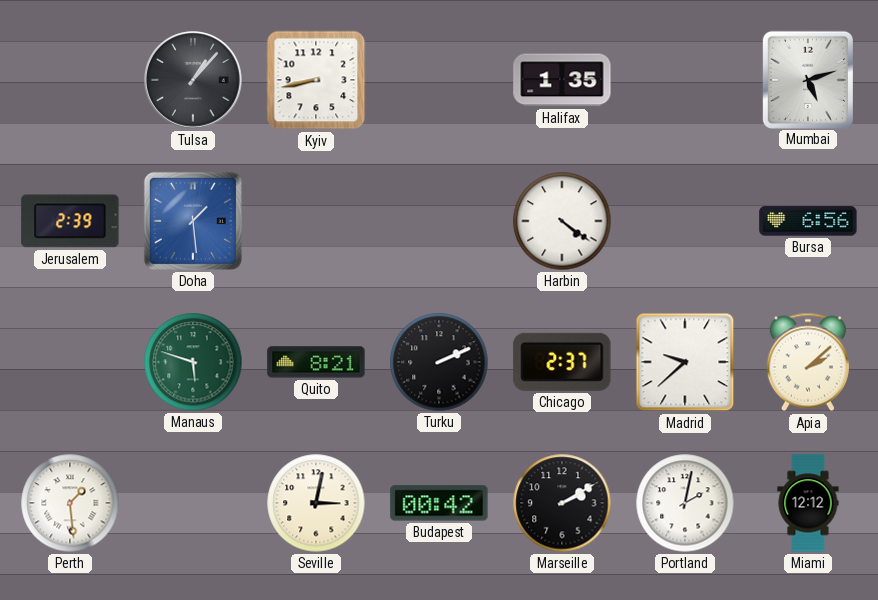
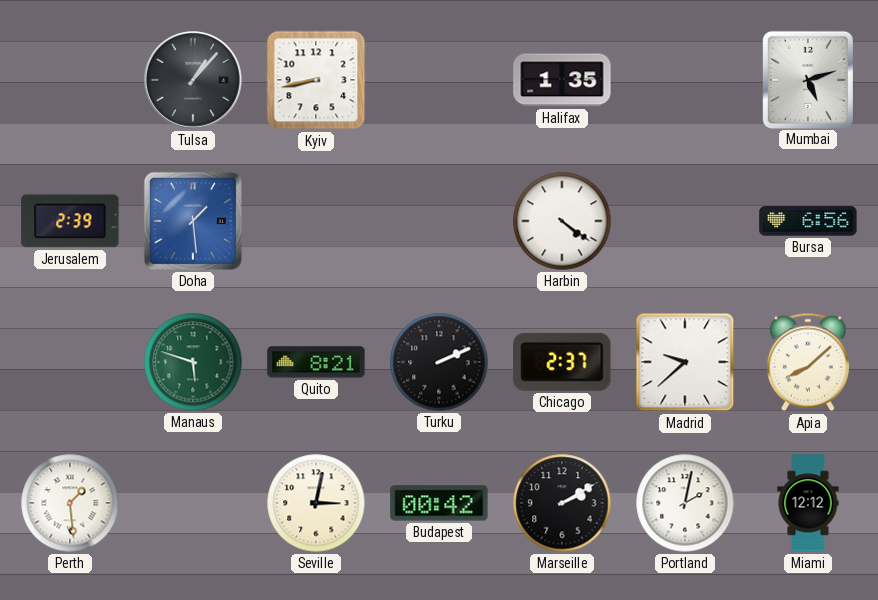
Apia: 2:08 -> 8:08 (808, 362)
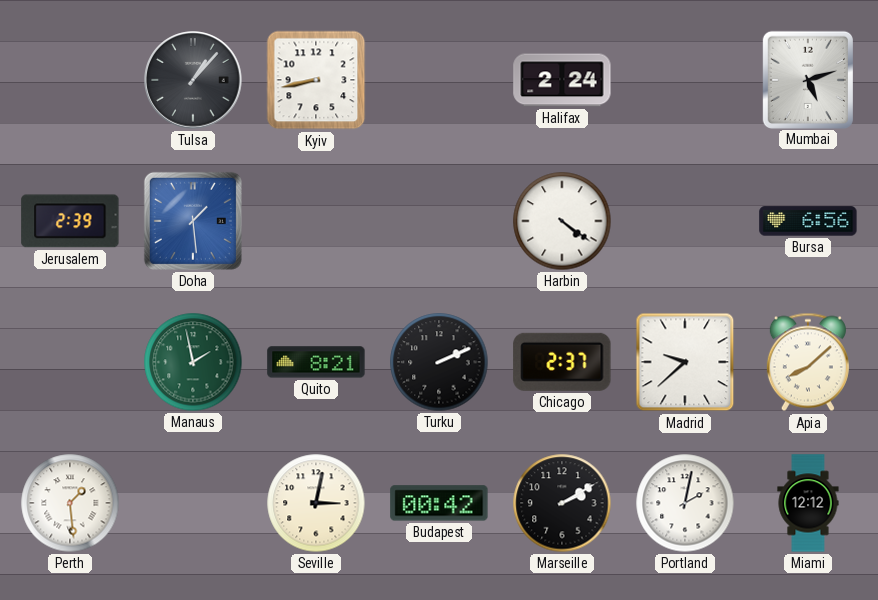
Halifax: 1:35 -> 2:24 (562, 80)
Manaus: 5:48 -> 1:58 (193, 362)
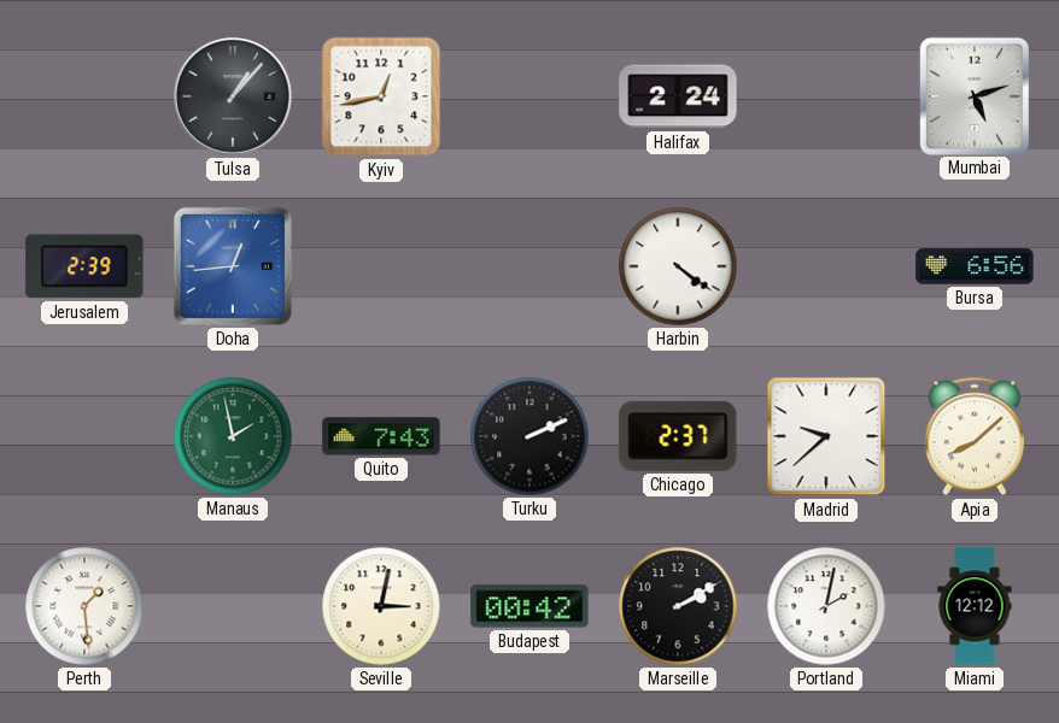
Kyiv: 8:43 -> 12:43 (381, 96)
Doha: 1:29 -> 12:44 (233, 266)
Quito: 8:21 -> 7:43 (381, 436)
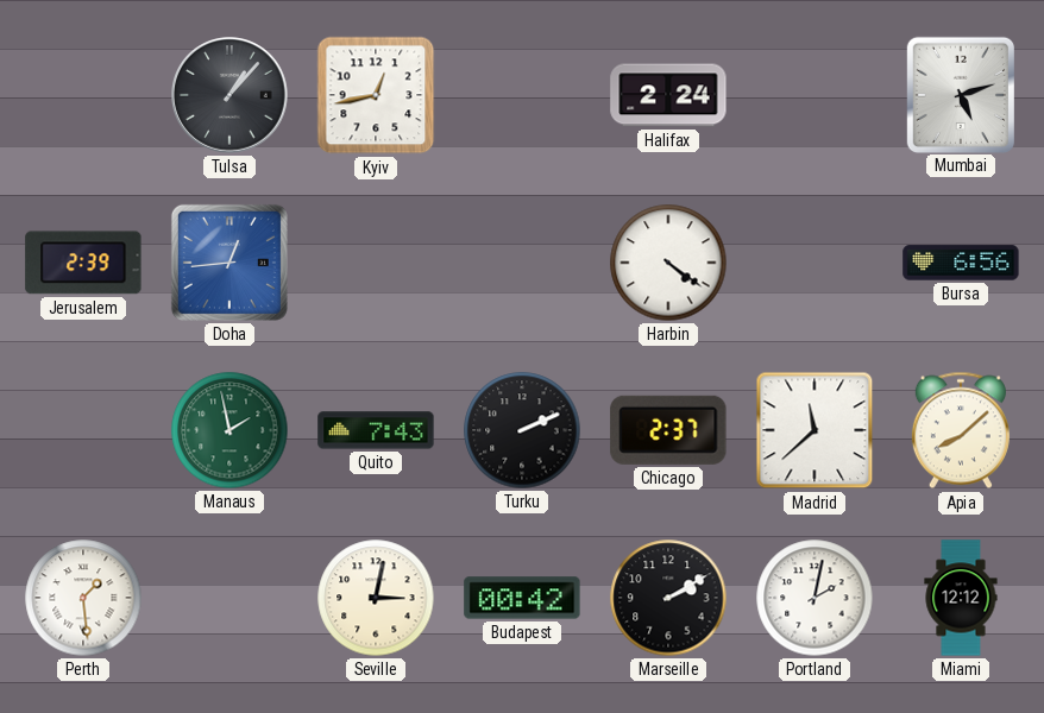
Madrid: 9:38 -> 11:38 (815, 430)
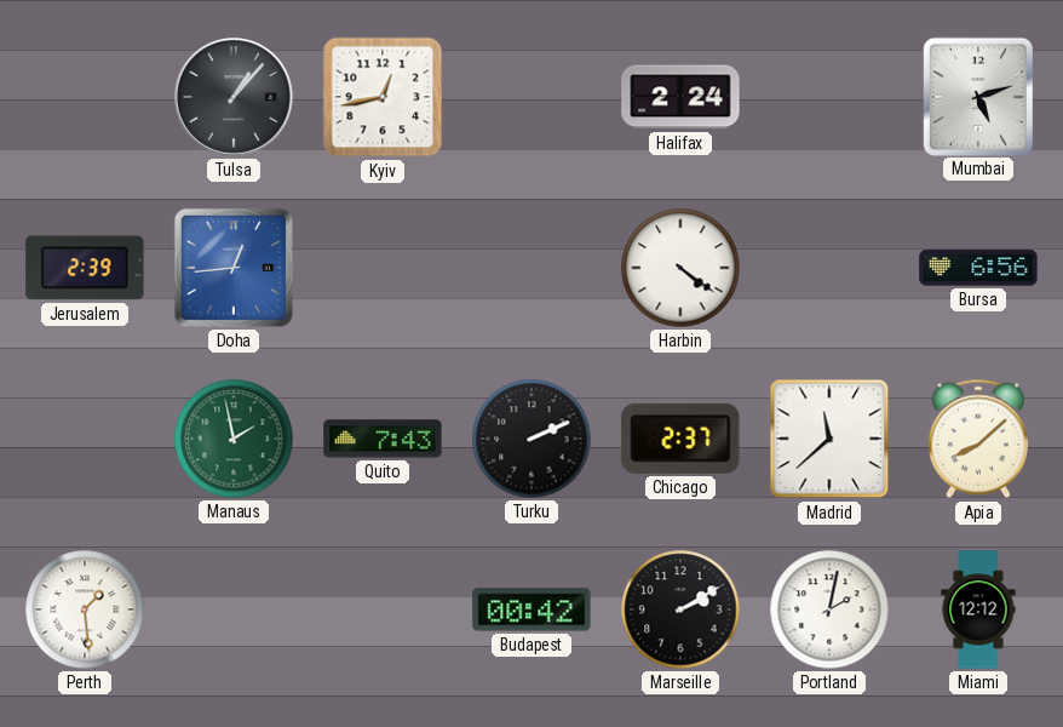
Seville: 3:02 -> none (376, 598)
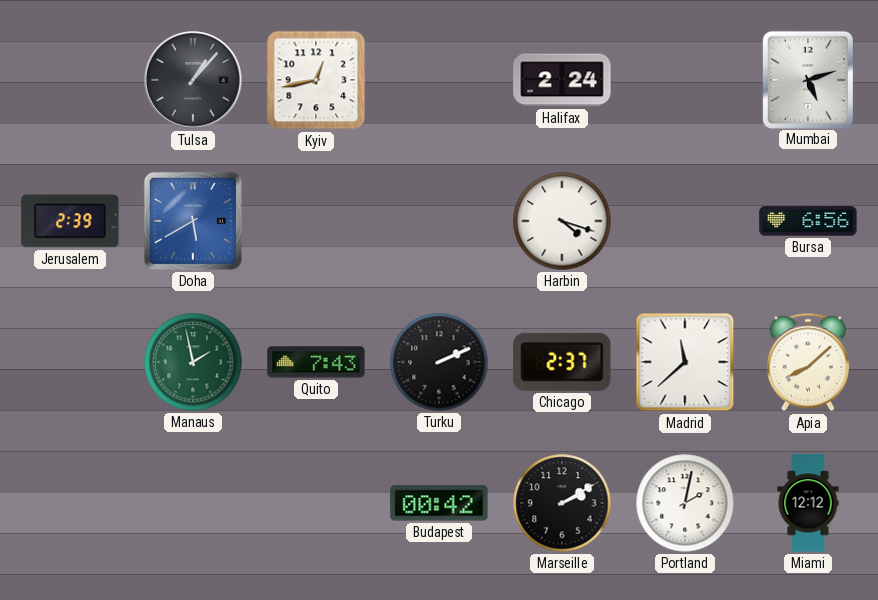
Doha: 12:44 -> 5:40 (193, 221)
Harbin: 4:21 -> 4:18 (562, 221)
Perth: 1:29 -> none (85, 609)
